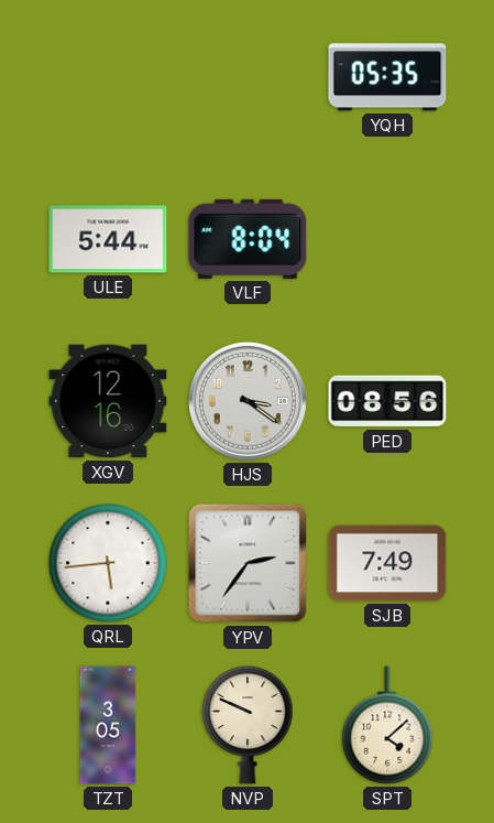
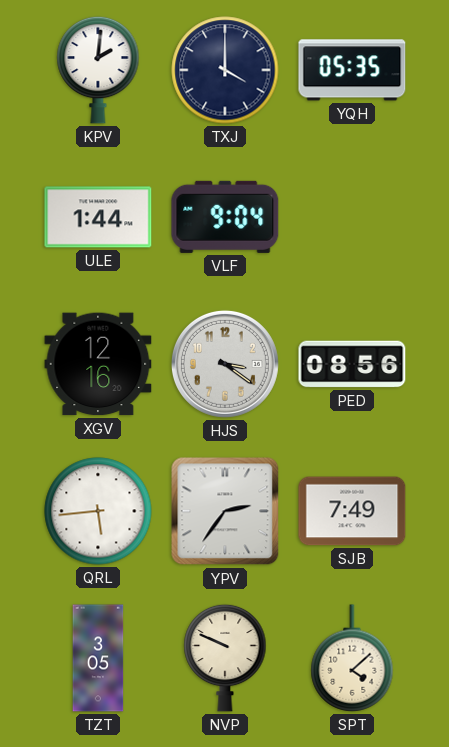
KPV: none -> 2:01 (98, 70)
TXJ: none -> 4:00 (225, 70)
ULE: 5:44 -> 1:44 (98, 217)
VLF: 8:04 -> 9:04 (225, 217)
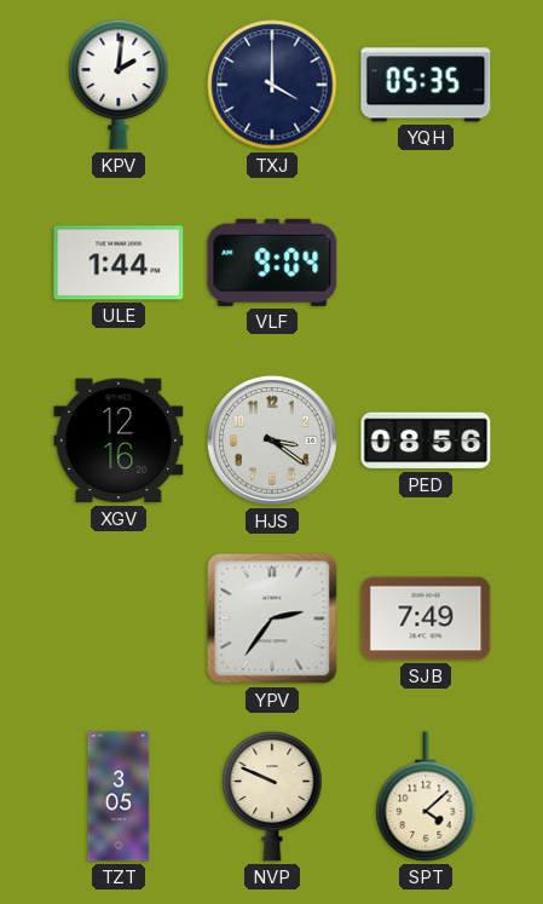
QRL: 5:44 -> none (98, 511)
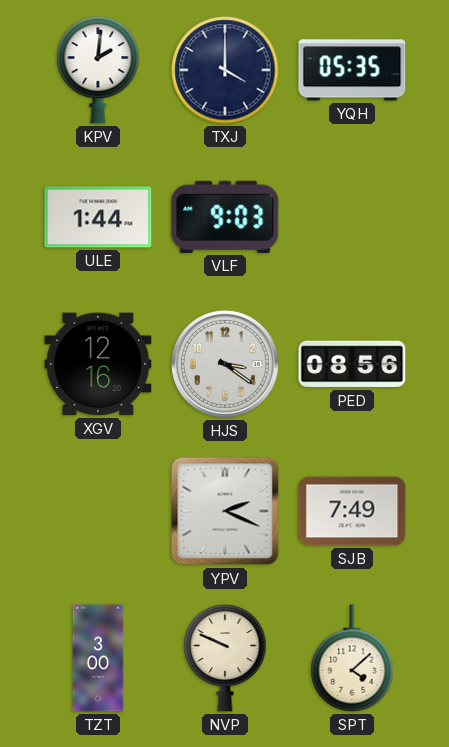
VLF: 9:04 -> 9:03 (225, 217)
YPV: 2:36 -> 2:19 (225, 511)
TZT: 3:05 -> 3:00 (98, 658)
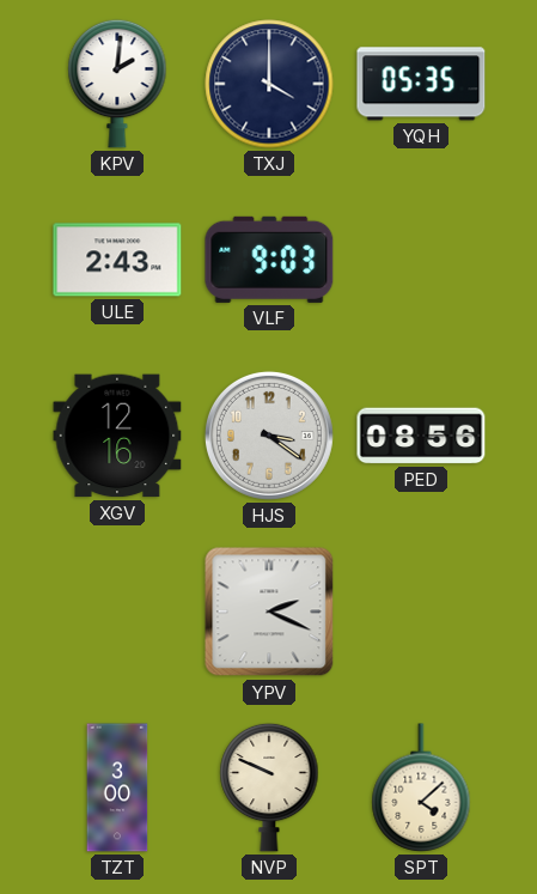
ULE: 1:44 -> 2:43 (117, 260)
SJB: 7:49 -> none (352, 511)
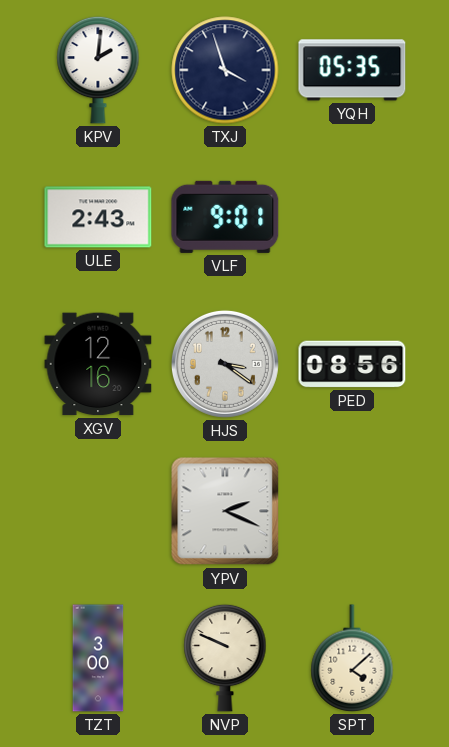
TXJ: 4:00 -> 3:57 (225, 70)
VLF: 9:03 -> 9:01 (225, 217)
